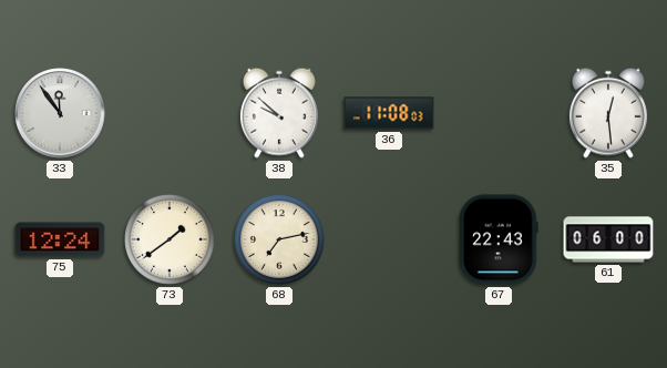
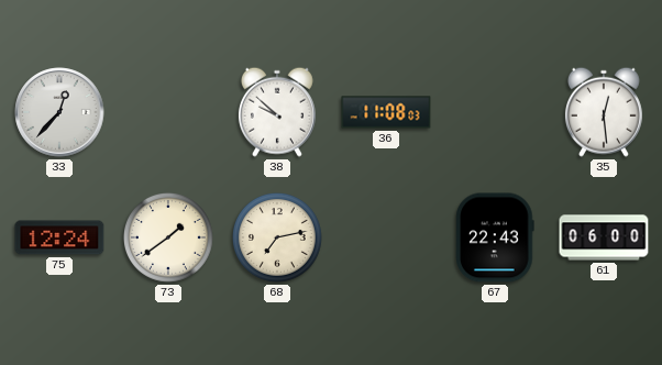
33: 11:54 -> 12:37 (59, 112)
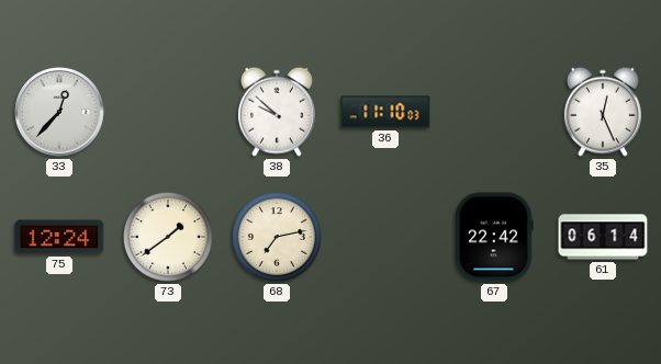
36: 11:08 -> 11:10 (385, 112)
35: 12:29 -> 12:26 (603, 112)
67: 22:43 -> 22:42 (494, 237)
61: 06:00 -> 06:14 (603, 237)
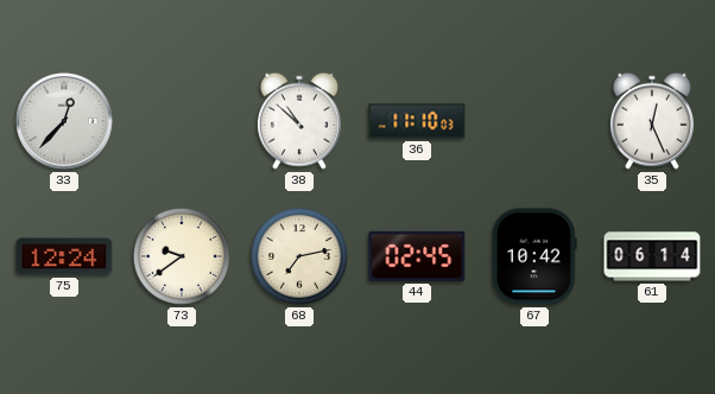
38: 9:52 -> 10:52 (299, 121)
73: 1:39 -> 9:39 (183, 258)
44: none -> 02:45 (417, 256)
67: 22:42 -> 10:42 (534, 256)
